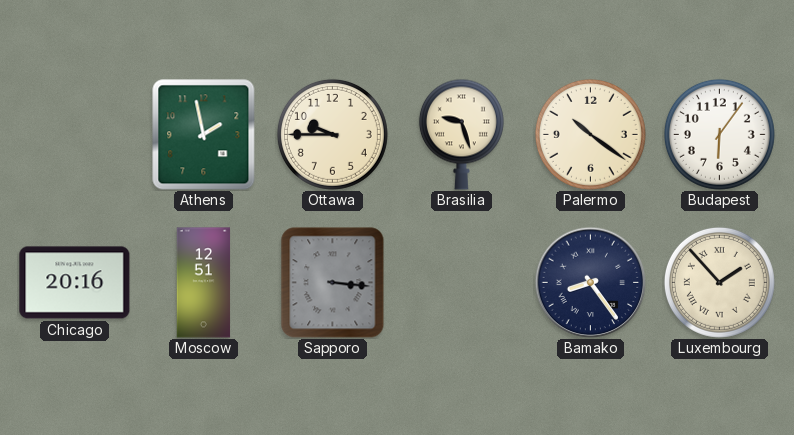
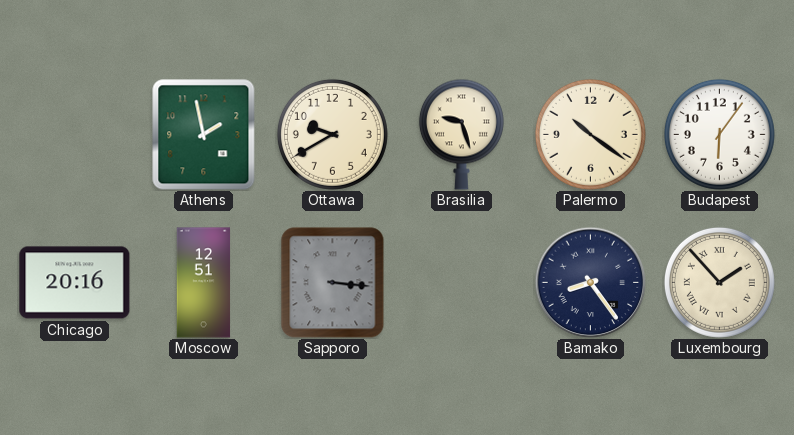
Ottawa: 9:45 -> 9:40 (332, 134)
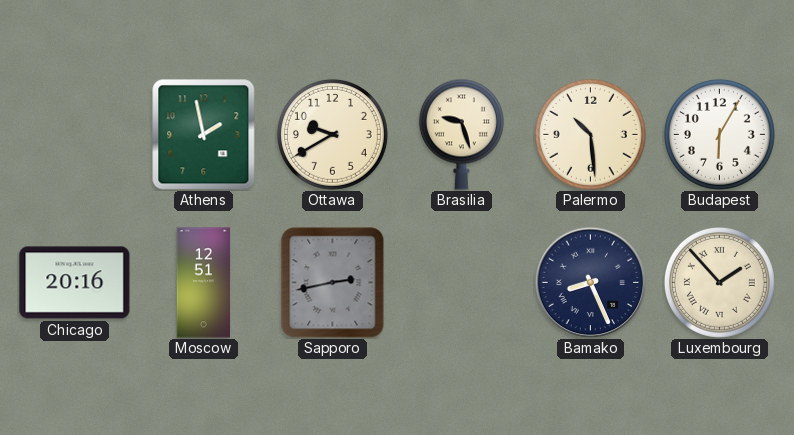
Palermo: 10:21 -> 10:29 (590, 134)
Budapest: 6:06 -> 6:05 (719, 134)
Sapporo: 3:16 -> 2:43 (333, 283)
Bamako: 8:24 -> 8:26 (590, 282)
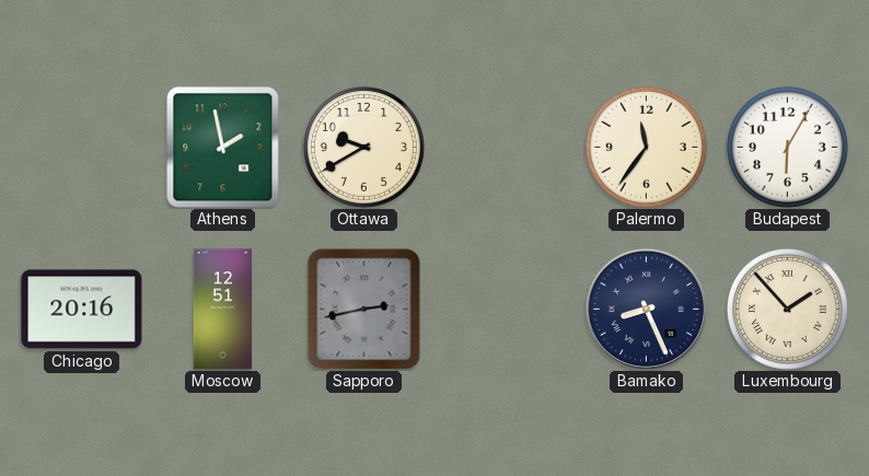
Brasilia: 9:27 -> none (461, 134)
Palermo: 10:29 -> 11:36 (646, 147)
